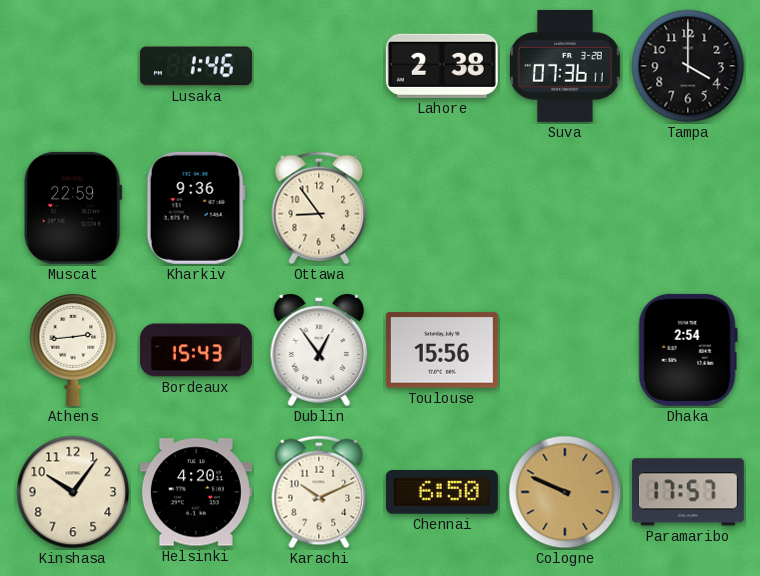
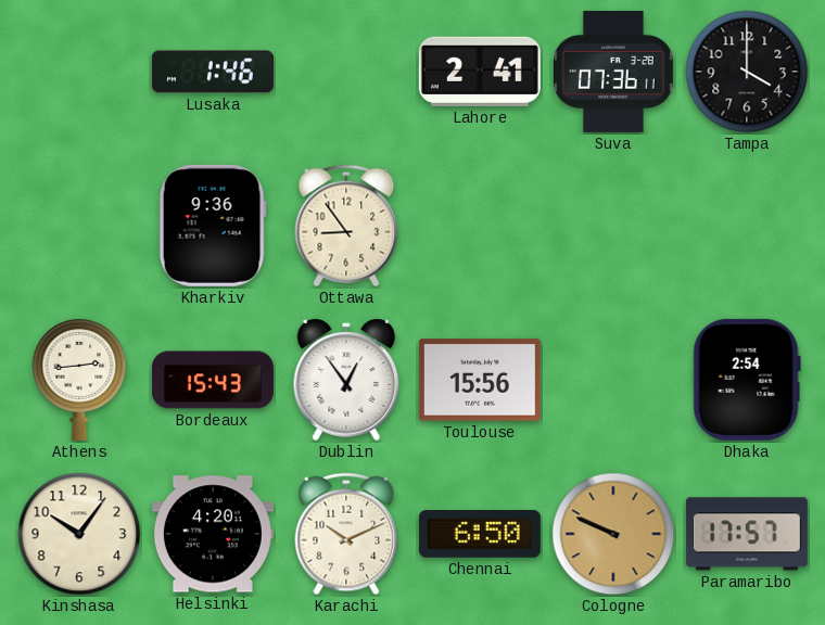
Lahore: 2:38 -> 2:41 (480, 72)
Muscat: 22:59 -> none (73, 208)
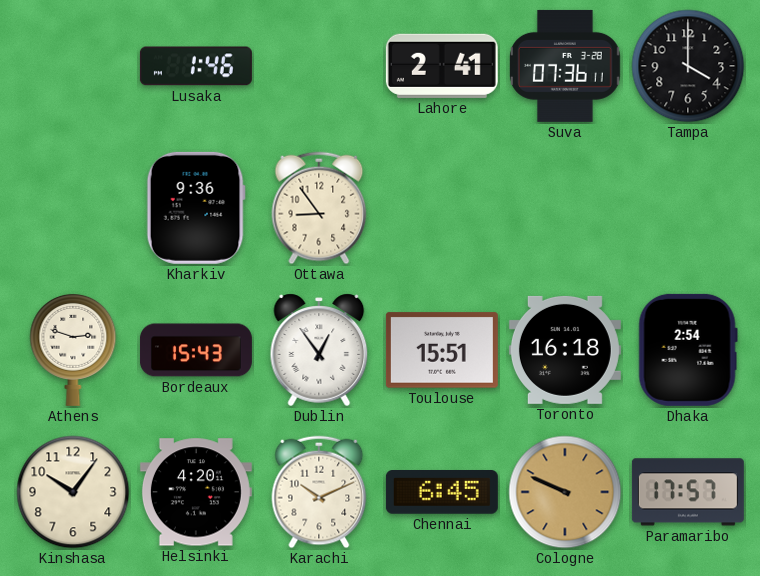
Athens: 2:44 -> 2:48 (73, 349)
Toulouse: 15:56 -> 15:51 (442, 350)
Toronto: none -> 16:18 (565, 350)
Chennai: 6:50 -> 6:45 (442, 493)
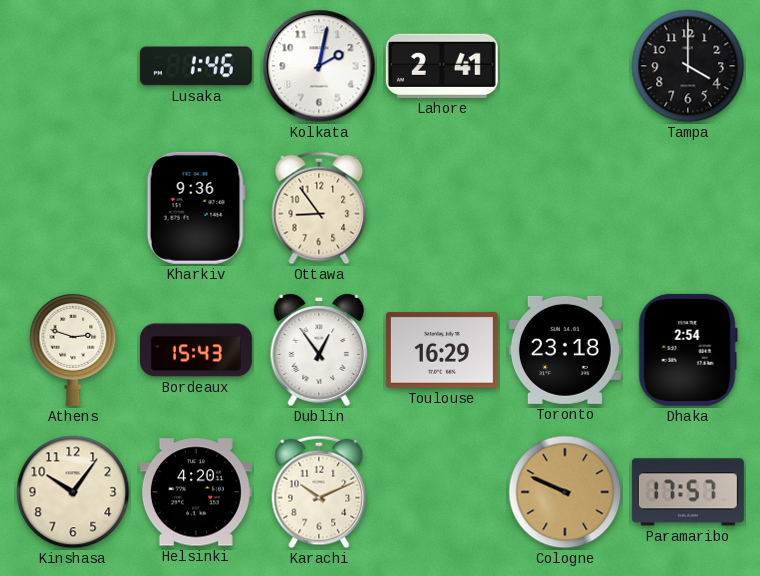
Kolkata: none -> 2:02 (319, 66)
Suva: 07:36 -> none (566, 66)
Toulouse: 15:51 -> 16:29 (442, 350)
Toronto: 16:18 -> 23:18 (565, 350)
Chennai: 6:45 -> none (442, 493)
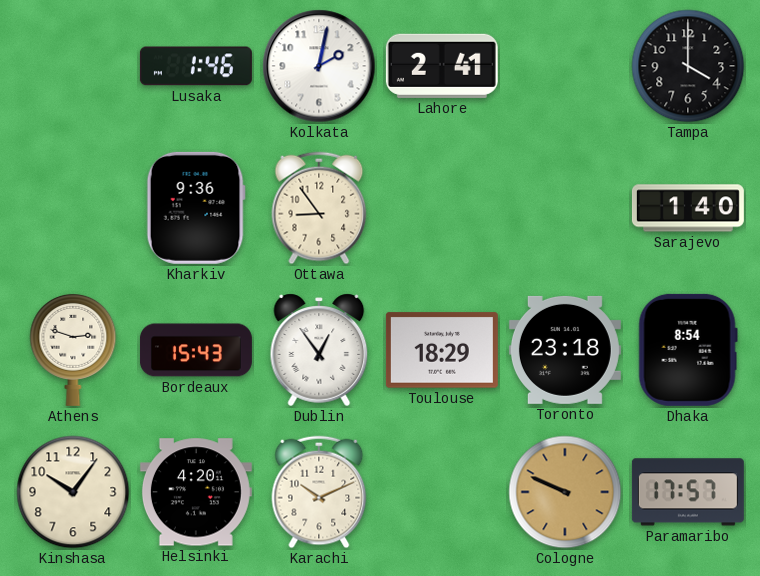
Sarajevo: none -> 1:40 (688, 208)
Toulouse: 16:29 -> 18:29 (442, 350)
Dhaka: 2:54 -> 8:54 (688, 350)
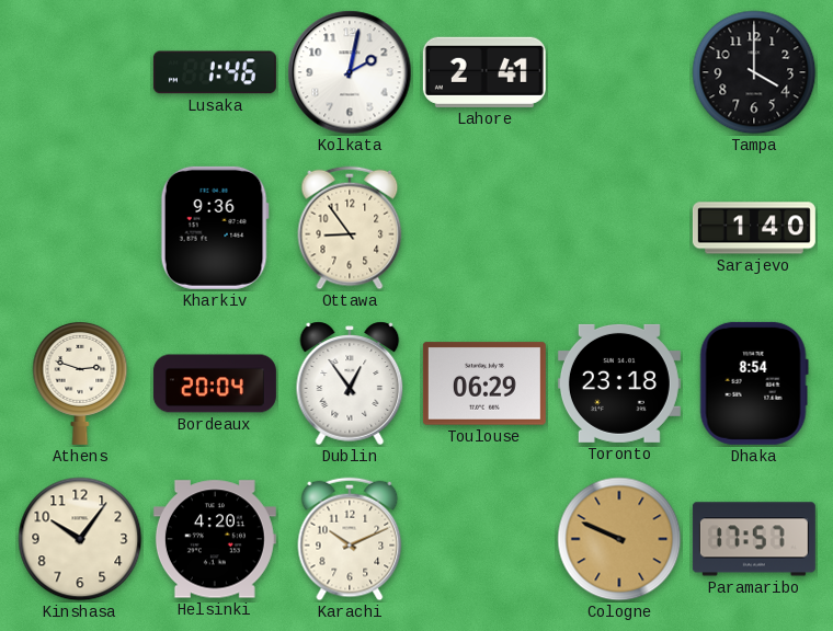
Bordeaux: 15:43 -> 20:04 (215, 383)
Toulouse: 18:29 -> 06:29 (484, 383)
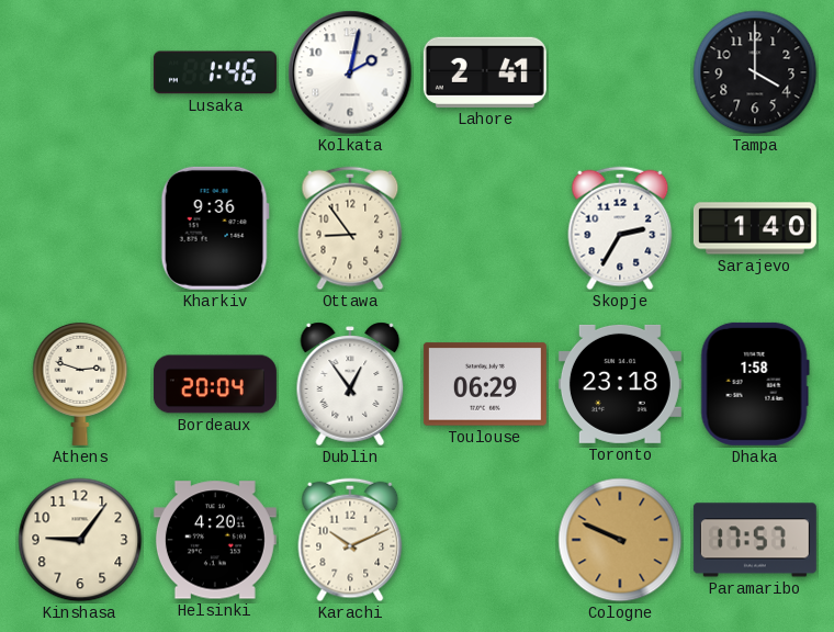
Skopje: none -> 2:35 (620, 228)
Dhaka: 8:54 -> 1:58 (755, 384)
Kinshasa: 10:06 -> 9:06 (80, 540)
